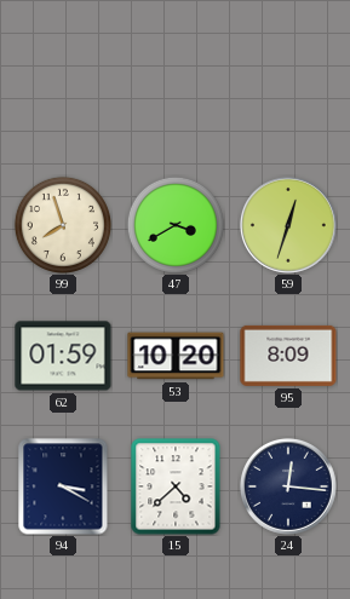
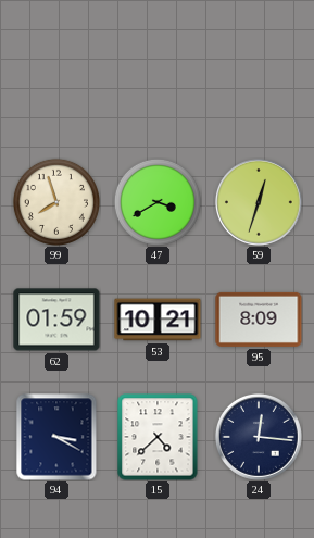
53: 10:20 -> 10:21 (158, 320)
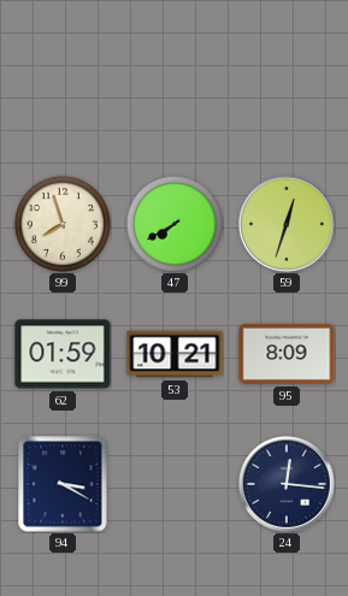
47: 3:40 -> 7:40 (175, 224)
15: 4:38 -> none (158, 437)
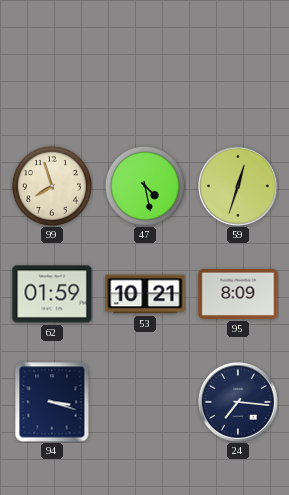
47: 7:40 -> 4:28 (145, 186)
94: 3:20 -> 3:18 (52, 402)
24: 12:16 -> 7:16 (238, 402)
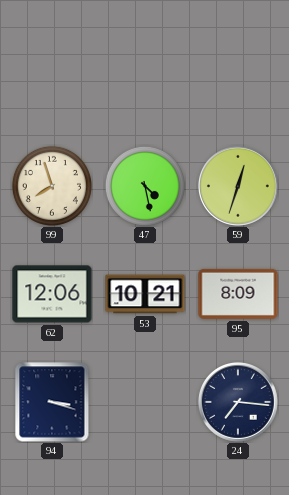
62: 01:59 -> 12:06 (52, 294)
